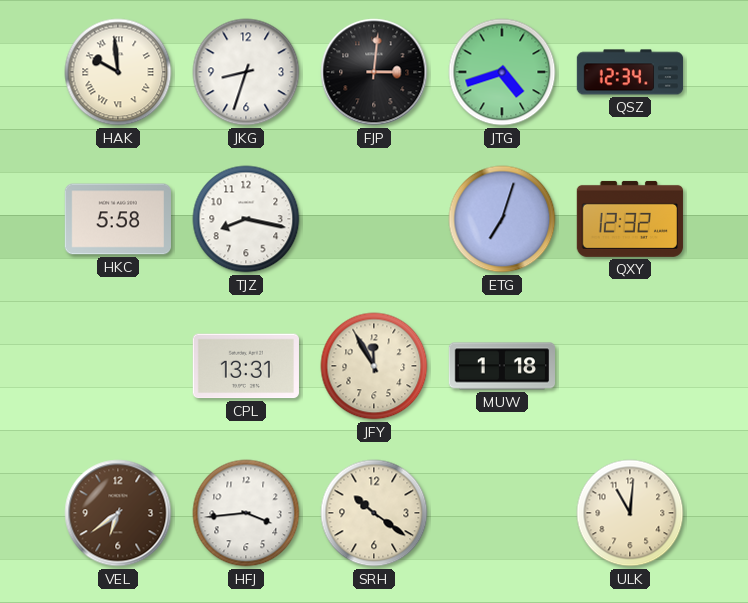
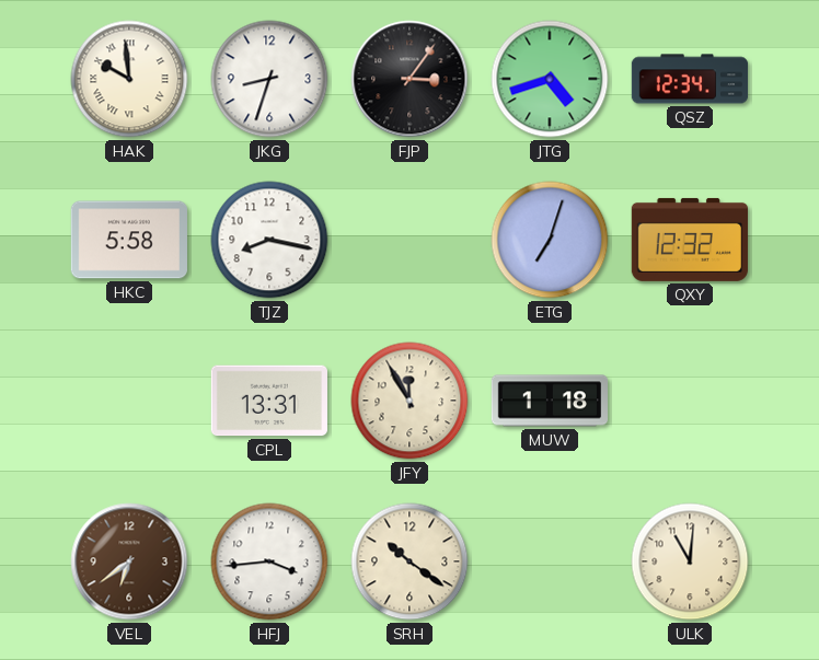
FJP: 3:01 -> 3:06 (409, 79)
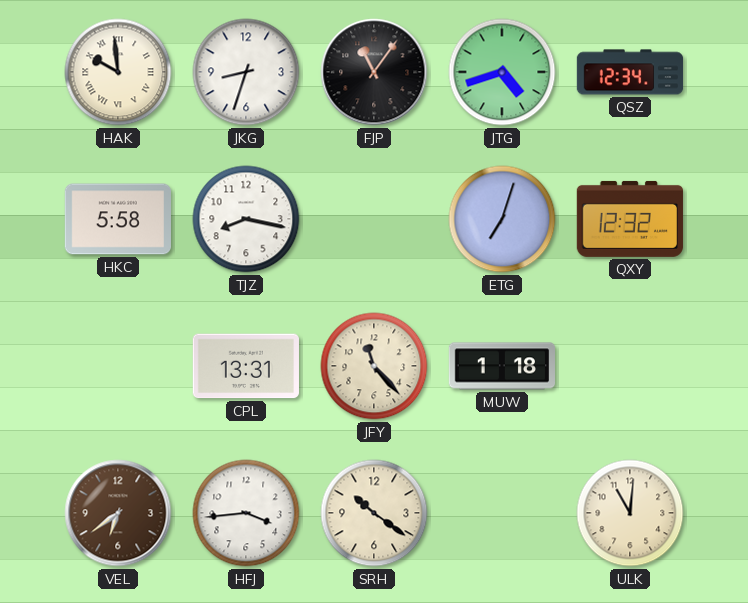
FJP: 3:06 -> 11:06 (374, 72)
JFY: 11:55 -> 11:23 (374, 366)
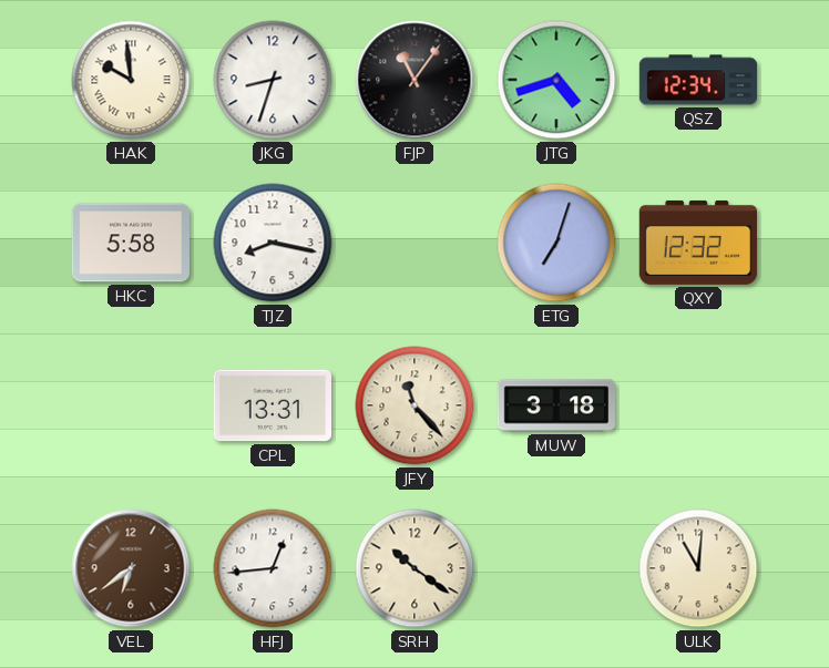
MUW: 1:18 -> 3:18 (556, 405)
HFJ: 3:44 -> 12:44 (273, 568)
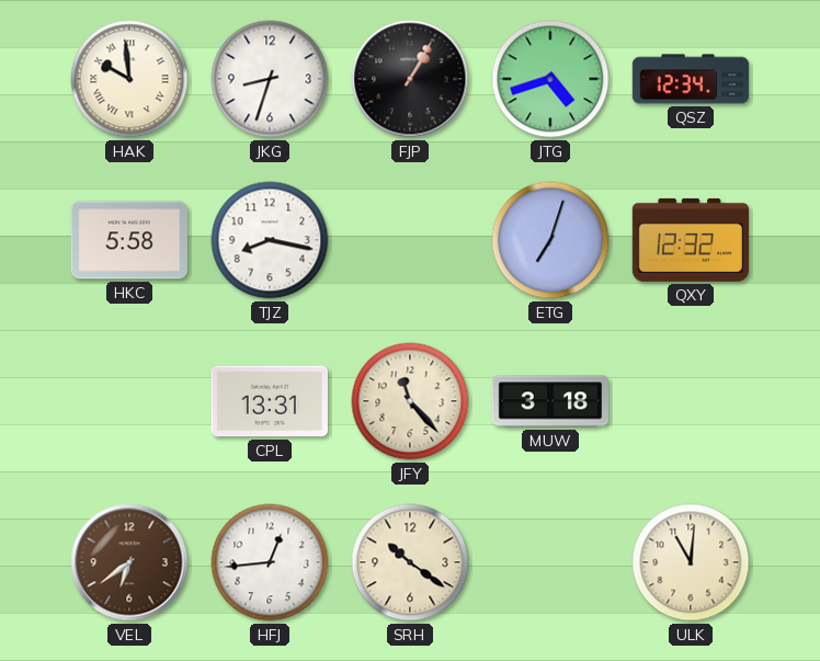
FJP: 11:06 -> 1:05 (410, 79)
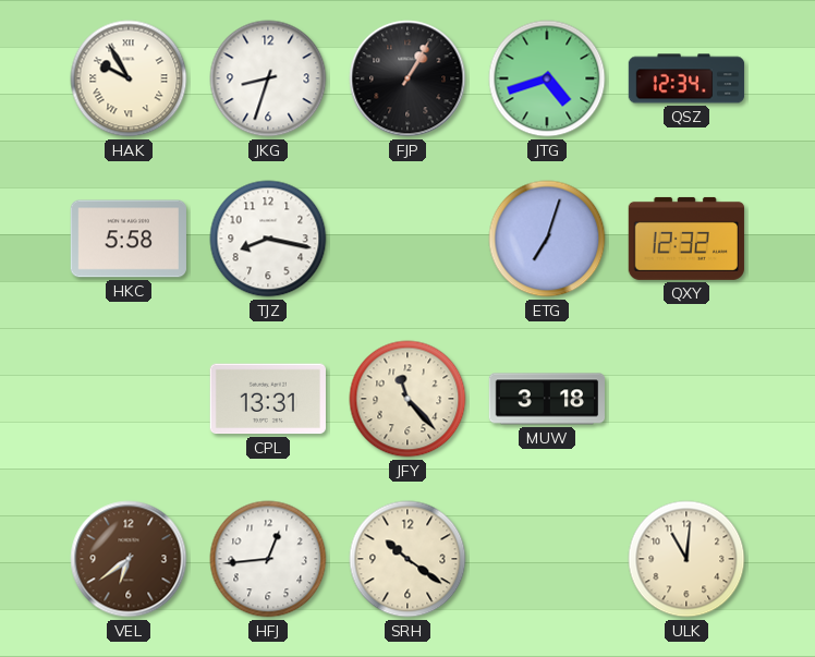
HAK: 9:59 -> 9:55 (129, 78)
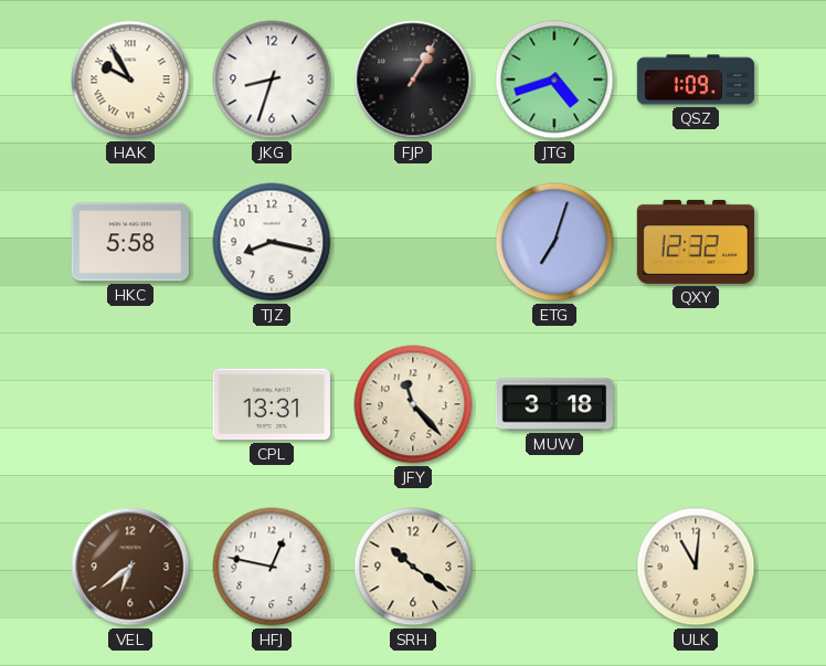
QSZ: 12:34 -> 1:09 (696, 80)
HFJ: 12:44 -> 12:47 (272, 567)
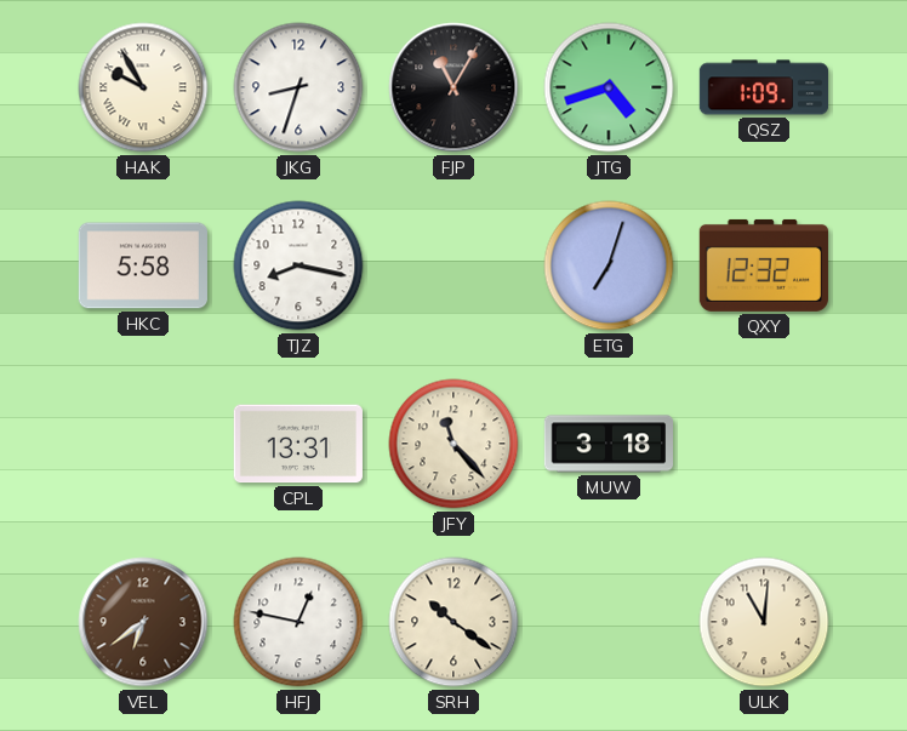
FJP: 1:05 -> 11:05 (453, 87)
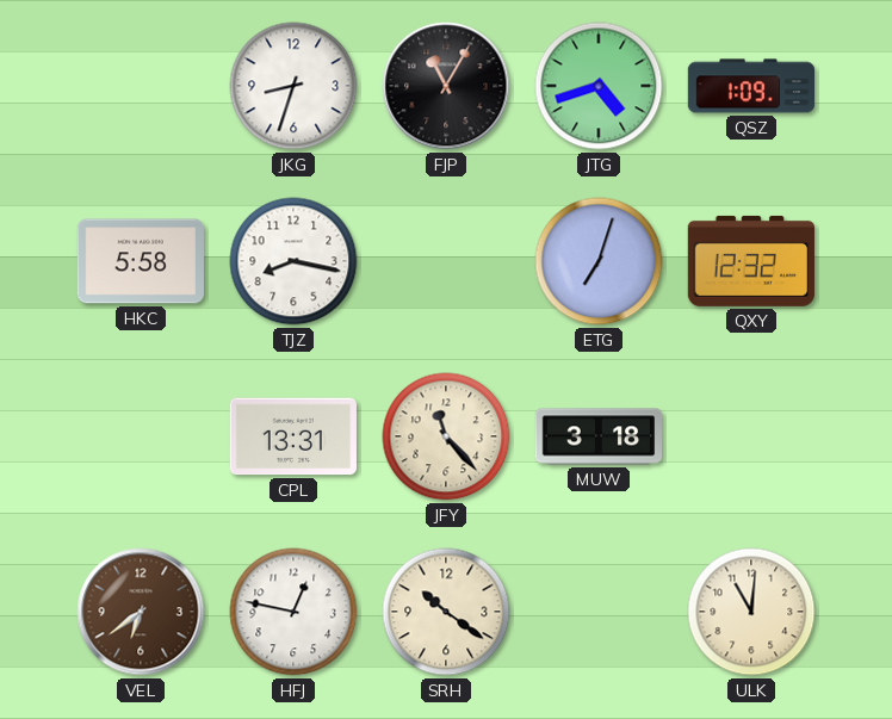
HAK: 9:55 -> none (143, 87)
